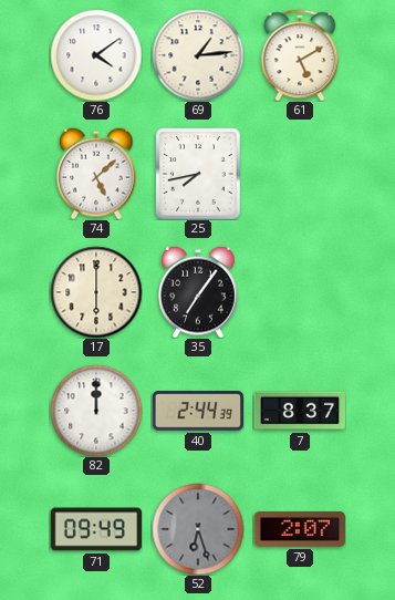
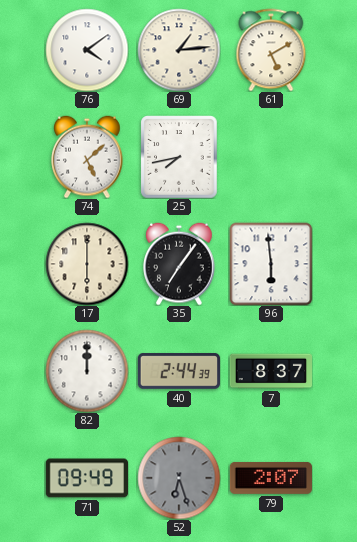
96: none -> 5:59 (271, 264)
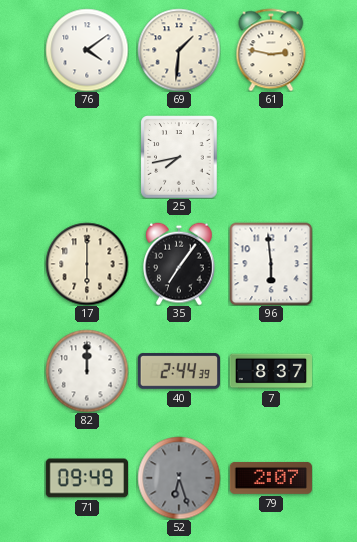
69: 1:14 -> 1:31 (179, 50)
61: 5:10 -> 2:47 (271, 50)
74: 5:08 -> none (87, 157)
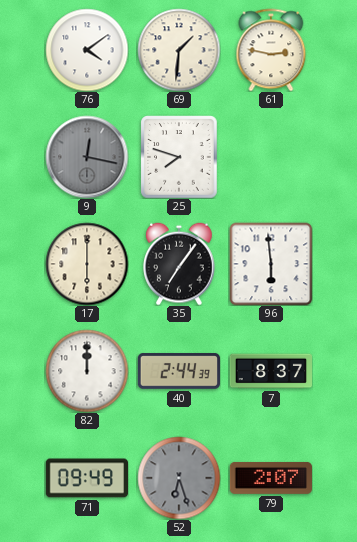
9: none -> 12:17 (87, 157)
25: 7:43 -> 7:48 (179, 157)
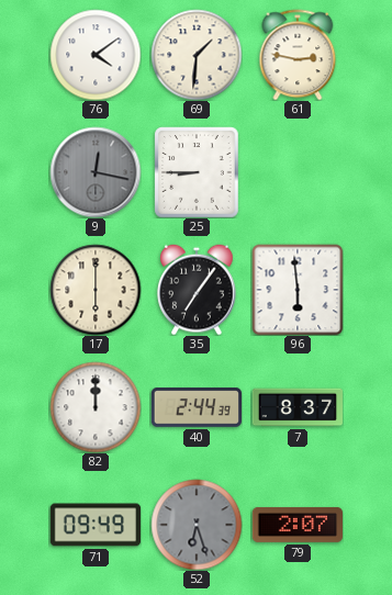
25: 7:48 -> 8:45 (197, 172)
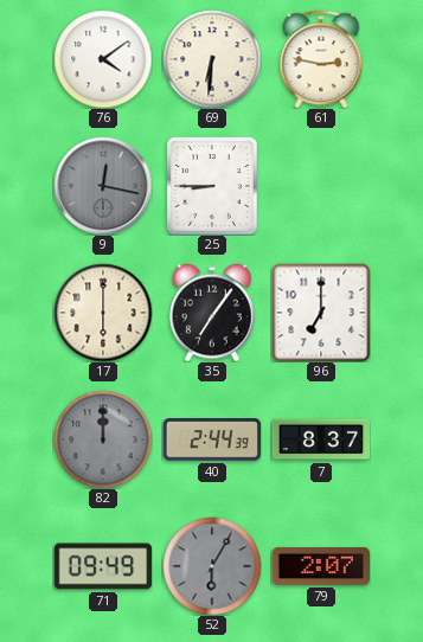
69: 1:31 -> 6:31 (212, 59)
96: 5:59 -> 7:00 (321, 313)
82 dial: white -> grey (103, 439)
52: 6:27 -> 6:05 (212, 566)
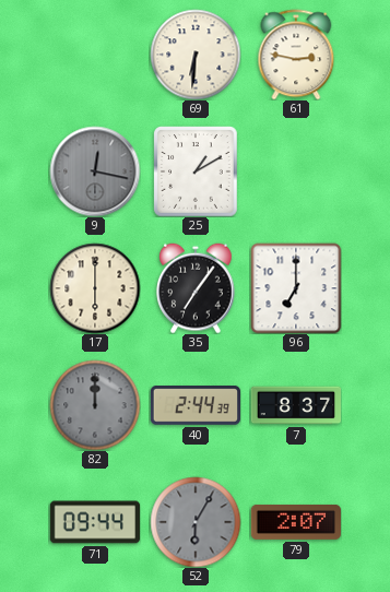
76: 4:09 -> none (103, 59)
25: 8:45 -> 1:10 (196, 171)
71: 09:49 -> 09:44 (94, 522)
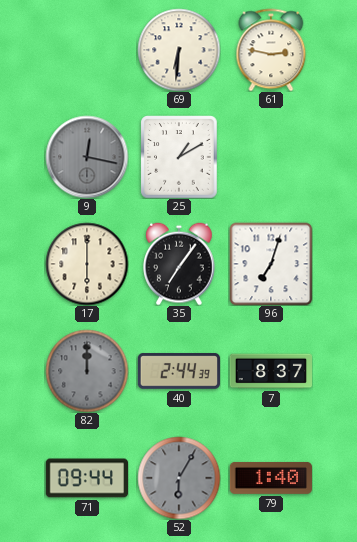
96: 7:00 -> 7:03 (271, 264)
79: 2:07 -> 1:40 (270, 478)
